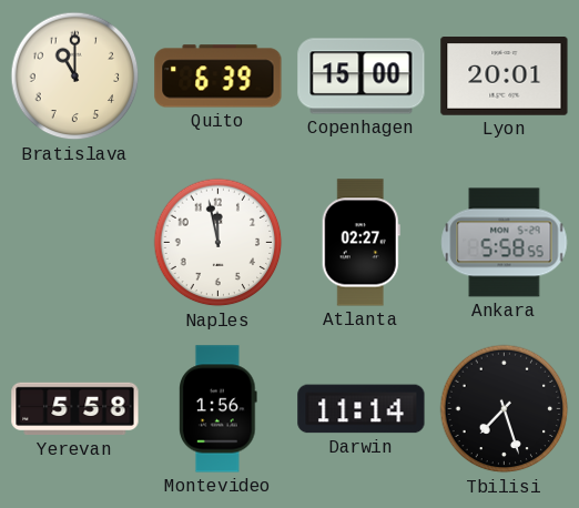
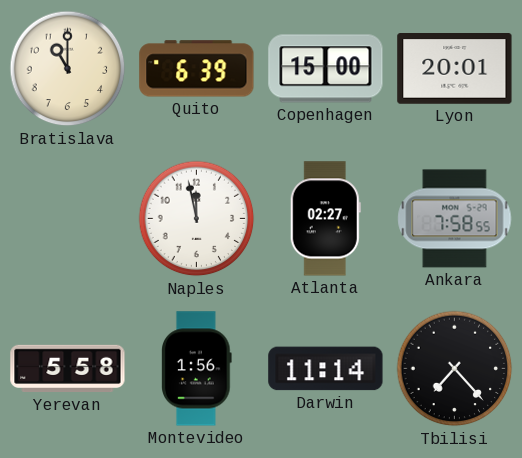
Ankara: 5:58 -> 7:58 (455, 219)
Tbilisi: 7:27 -> 7:23 (455, 369)
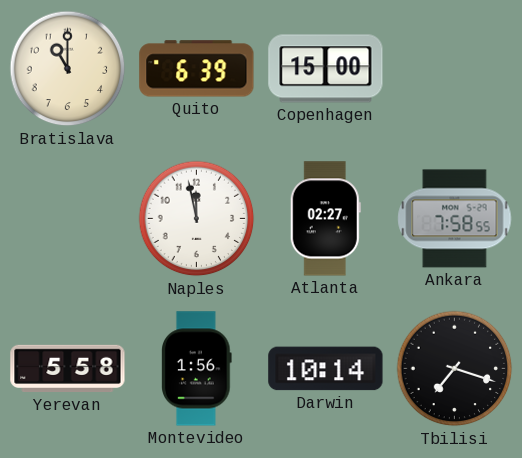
Lyon: 20:01 -> none (455, 69)
Darwin: 11:14 -> 10:14 (326, 369)
Tbilisi: 7:23 -> 7:18 (455, 369)
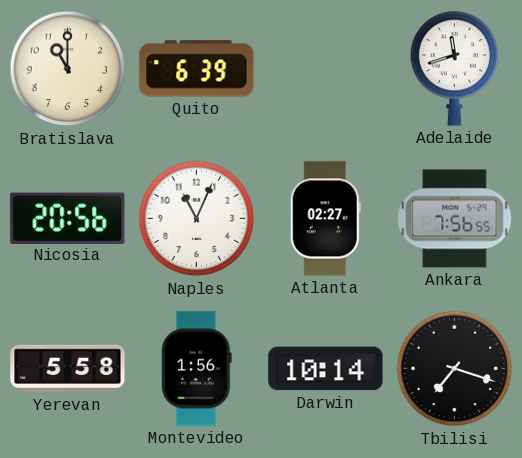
Copenhagen: 15:00 -> none (326, 69)
Adelaide: none -> 11:42 (455, 69)
Nicosia: none -> 20:56 (68, 218)
Naples: 11:58 -> 11:04 (197, 219)
Ankara: 7:58 -> 7:56 (455, 219)
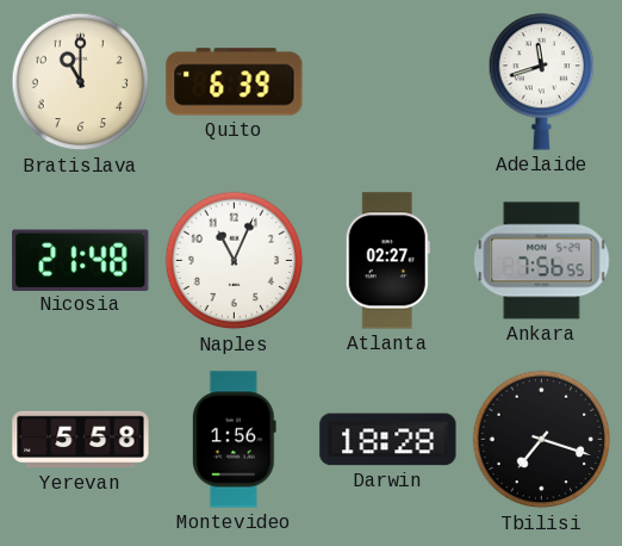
Nicosia: 20:56 -> 21:48 (81, 260)
Darwin: 10:14 -> 18:28 (388, 440)
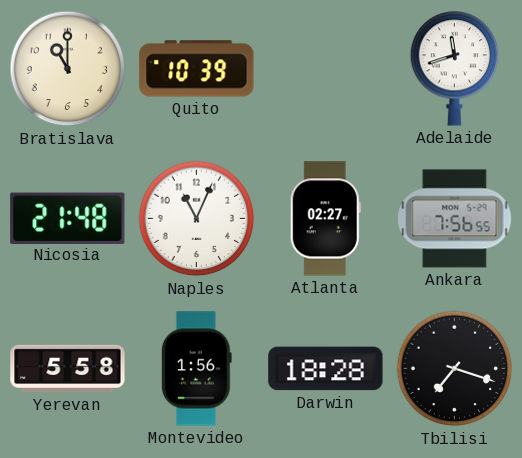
Quito: 6:39 -> 10:39 (197, 69)
